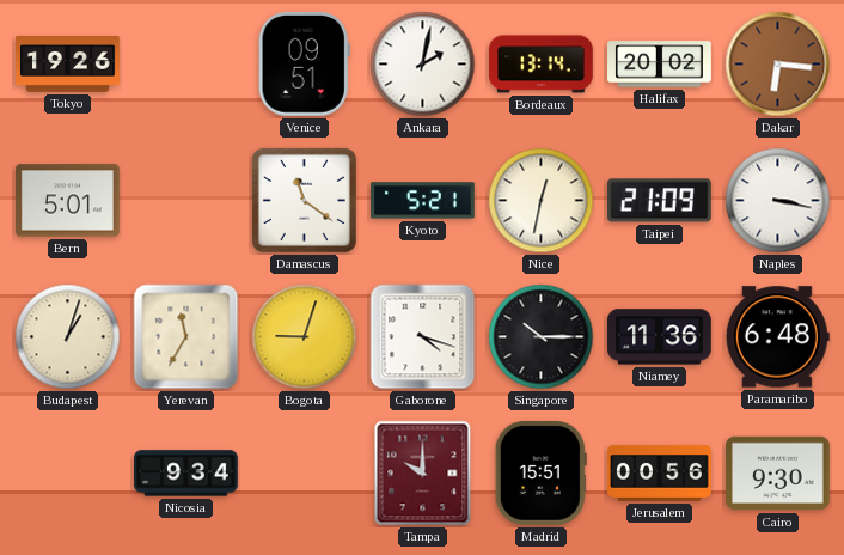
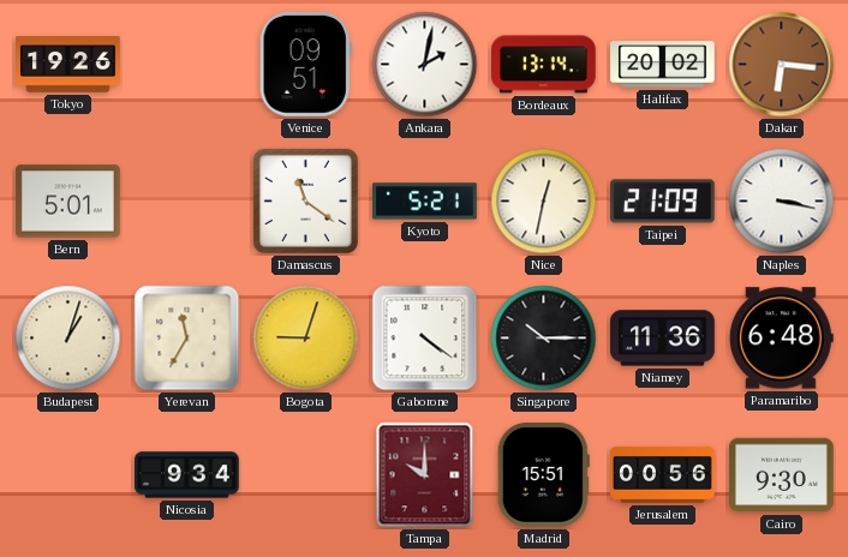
Gaborone: 4:18 -> 4:21 (425, 339)
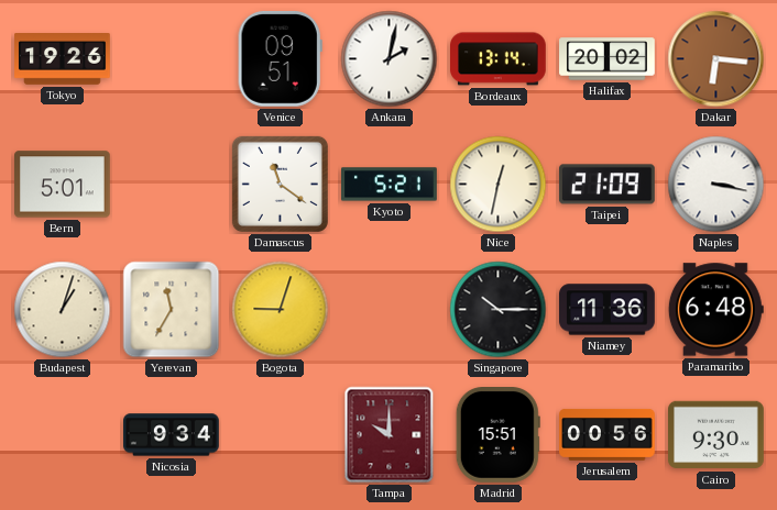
Gaborone: 4:21 -> none (425, 339)
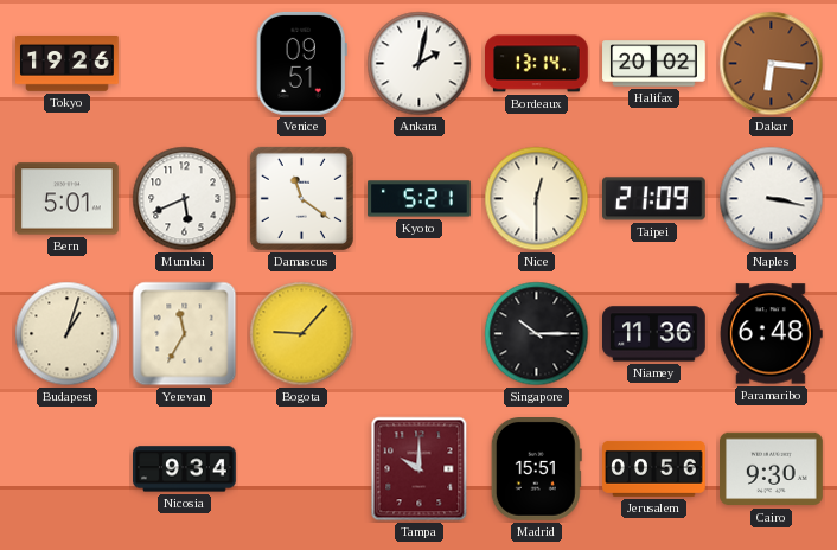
Mumbai: none -> 5:41 (185, 199)
Nice: 12:32 -> 12:30 (537, 199)
Bogota: 9:03 -> 9:07 (302, 334)
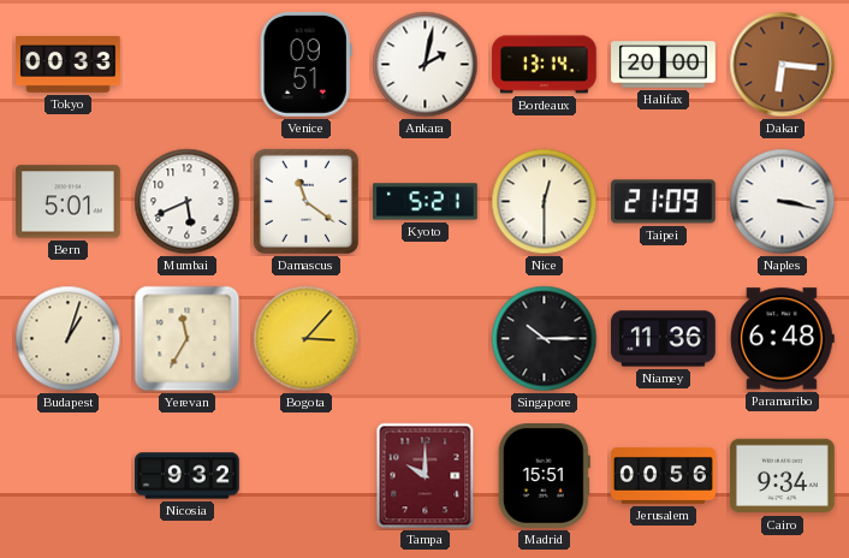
Tokyo: 19:26 -> 00:33 (69, 65)
Halifax: 20:02 -> 20:00 (664, 65)
Bogota: 9:07 -> 3:07 (307, 339)
Nicosia: 9:34 -> 9:32 (188, 476)
Cairo: 9:30 -> 9:34 (783, 476)
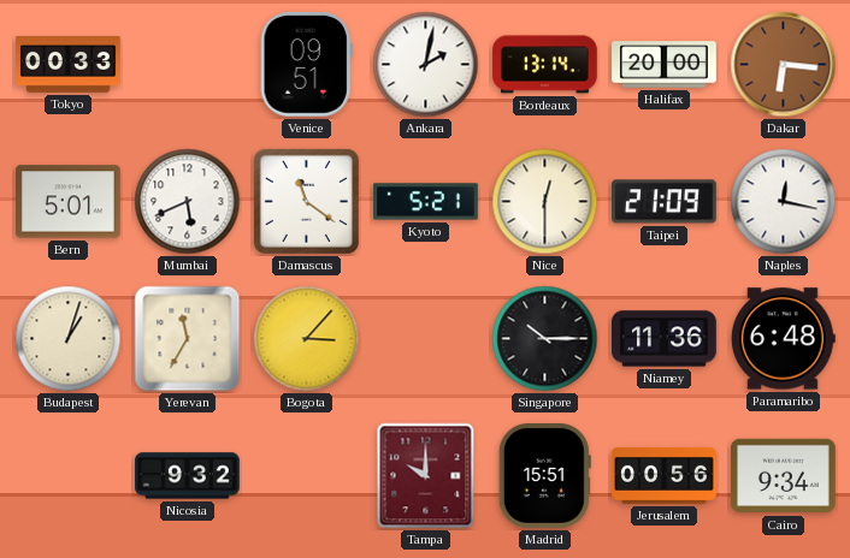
Naples: 3:17 -> 12:17 (784, 202)
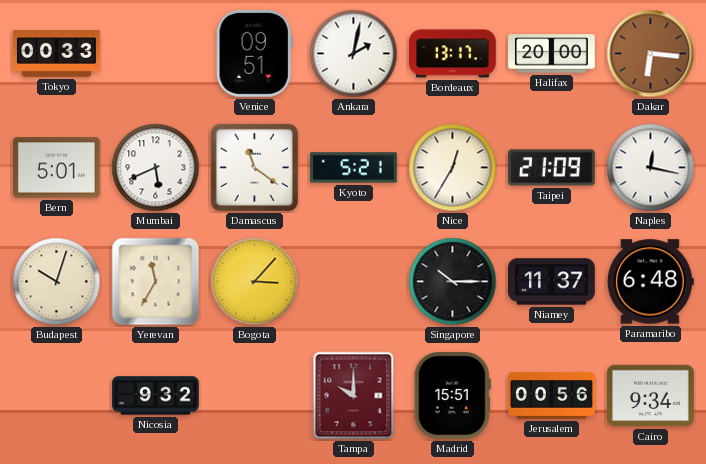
Bordeaux: 13:14 -> 13:17 (453, 54)
Nice: 12:30 -> 12:35 (453, 168)
Budapest: 1:03 -> 10:03 (57, 282)
Niamey: 11:36 -> 11:37 (552, 282)
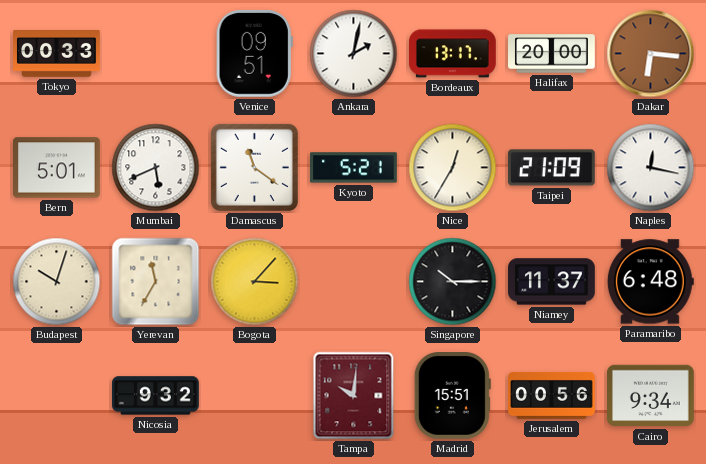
Tampa: 10:00 -> 10:01 (354, 396)
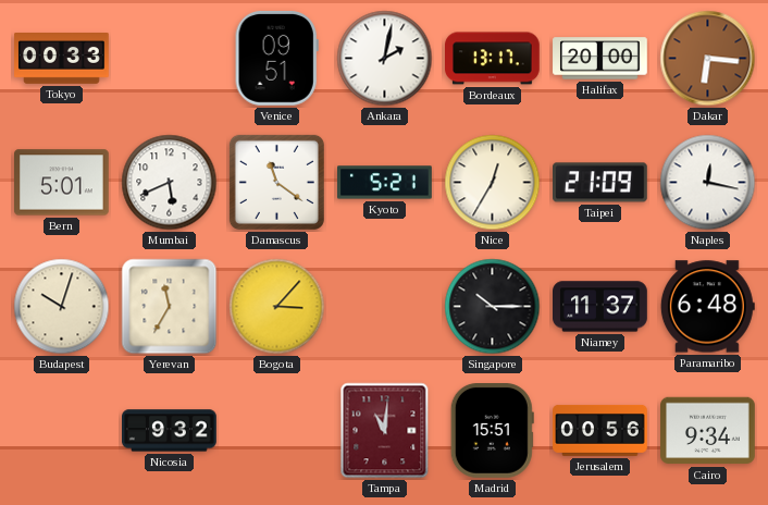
Tampa: 10:01 -> 11:01 (385, 431)
